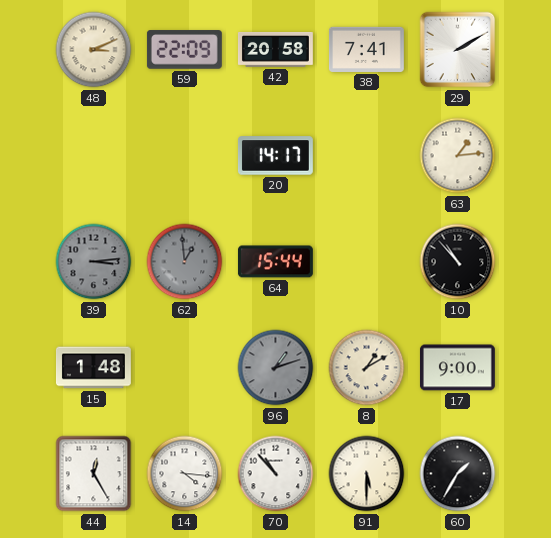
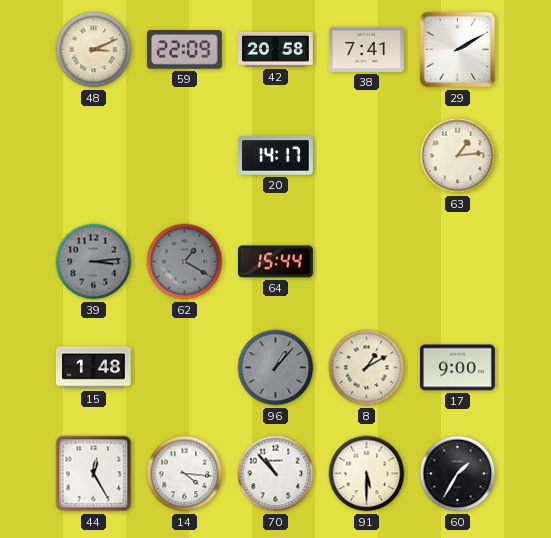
62: 12:59 -> 1:20 (185, 262)
10: 10:53 -> none (458, 262)
96: 1:12 -> 1:07 (276, 368)
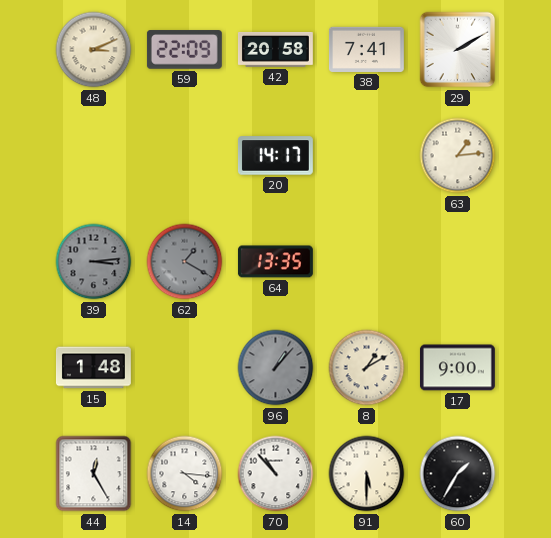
64: 15:44 -> 13:35 (275, 262)
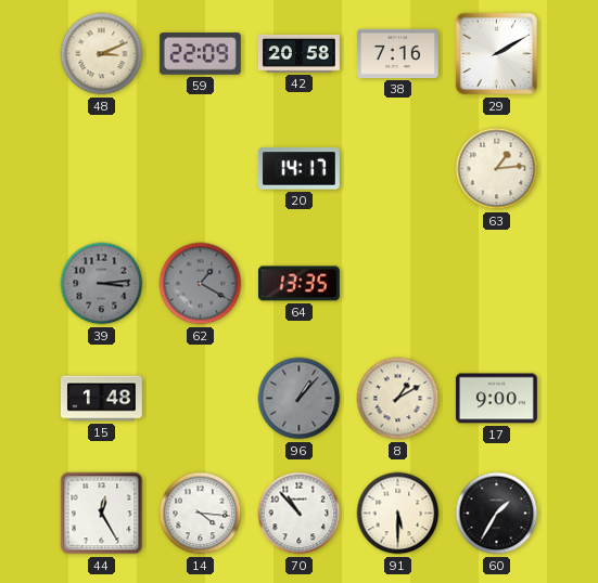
38: 7:41 -> 7:16 (397, 53)
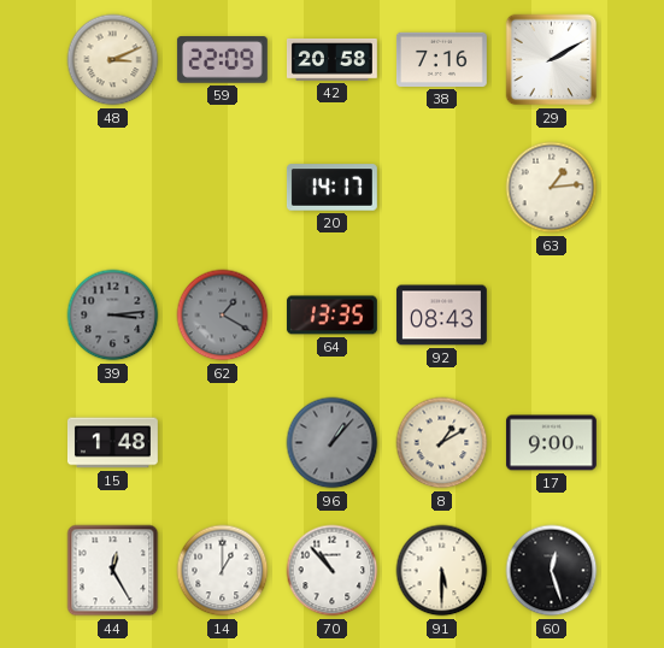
92: none -> 08:43 (441, 316)
14: 4:16 -> 1:00 (223, 571)
60: 1:35 -> 12:27 (552, 571)
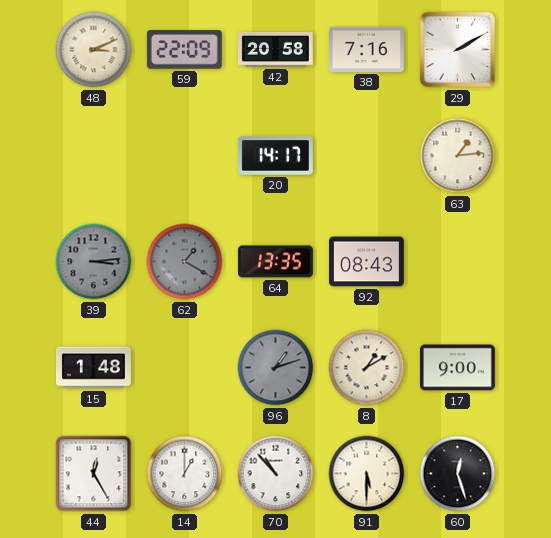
96: 1:07 -> 1:12 (276, 368)
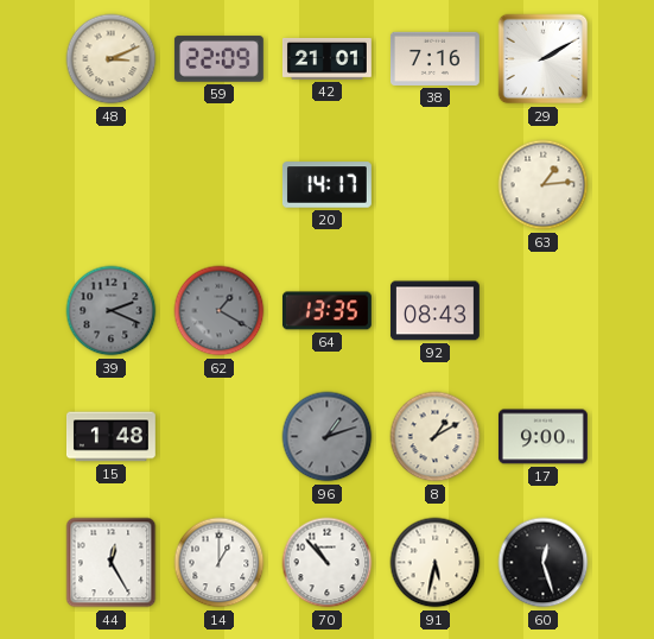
42: 20:58 -> 21:01 (326, 59)
39: 3:14 -> 2:19 (112, 311)
91: 5:30 -> 5:32 (436, 563)
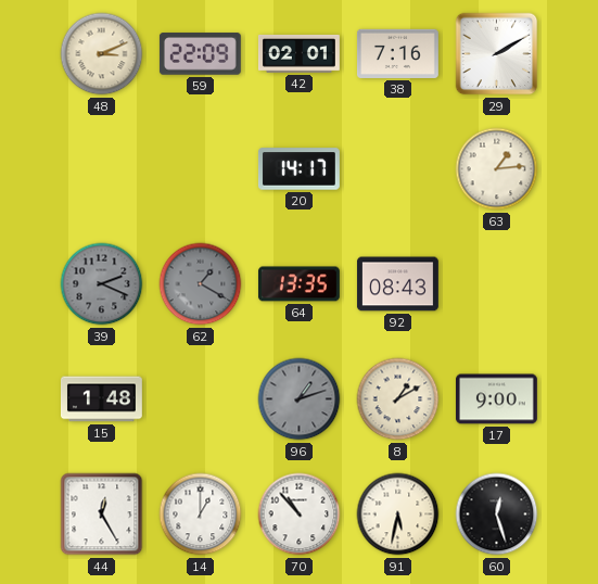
42: 21:01 -> 02:01 (298, 54)
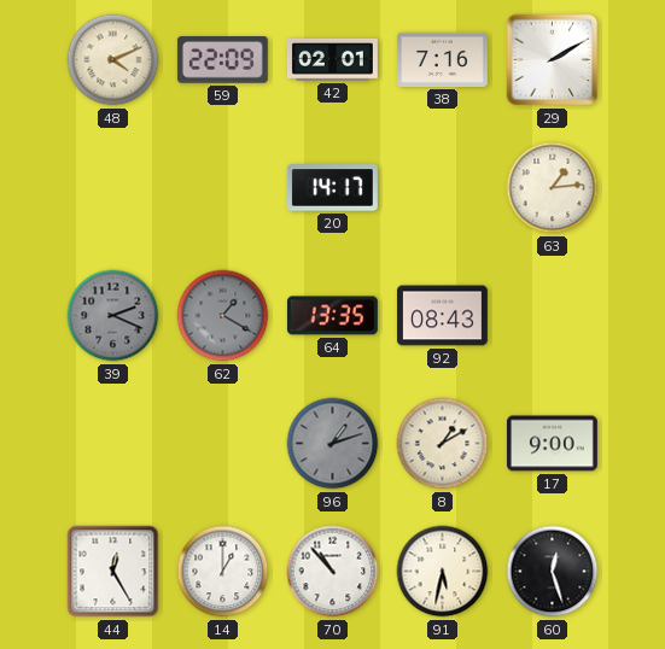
48: 3:11 -> 4:11 (113, 60)
15: 1:48 -> none (101, 399)
